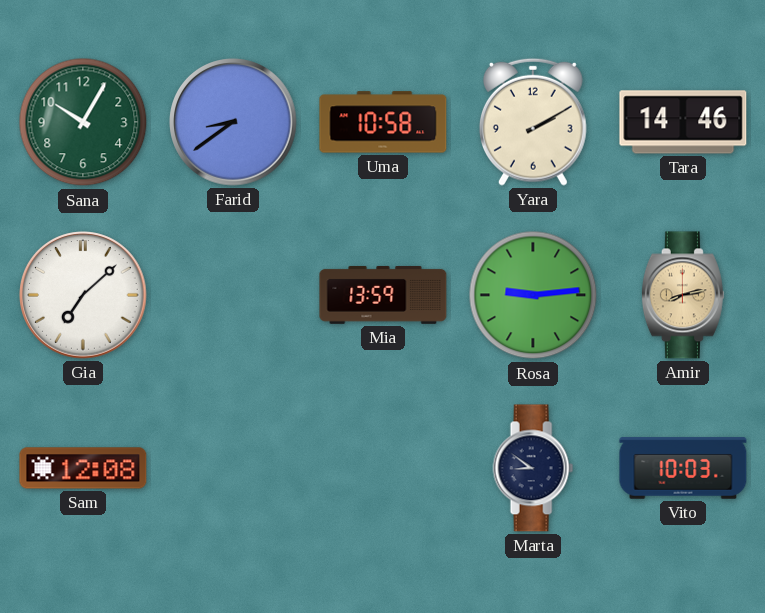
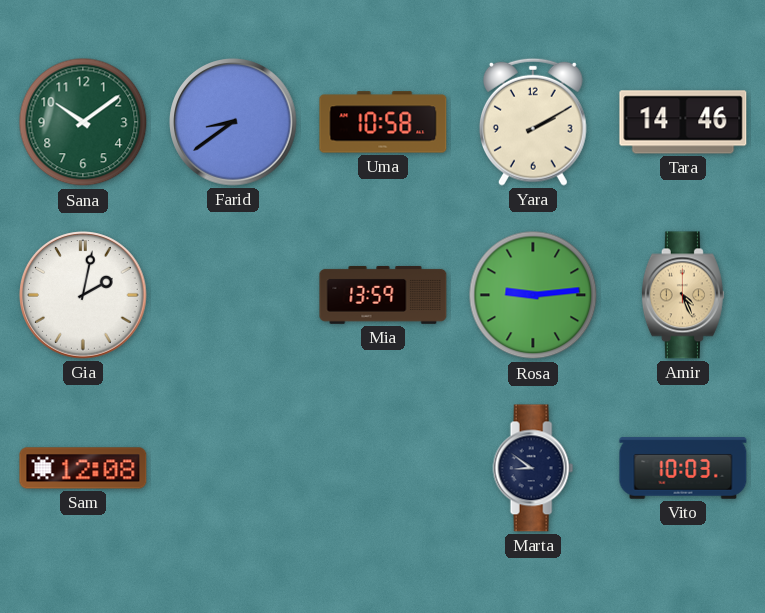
Sana: 10:05 -> 10:09 (83, 122)
Gia: 7:08 -> 2:02 (83, 295)
Amir: 8:13 -> 4:26 (683, 295)
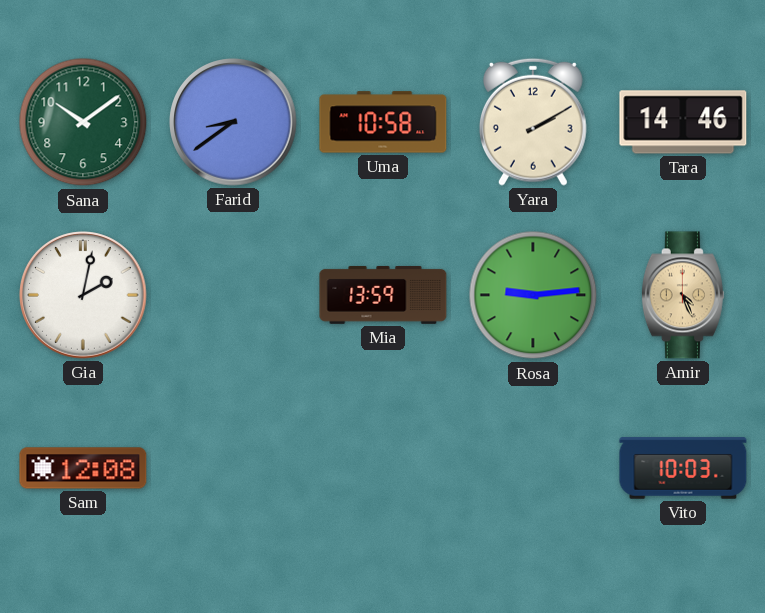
Marta: 8:51 -> none (533, 468)
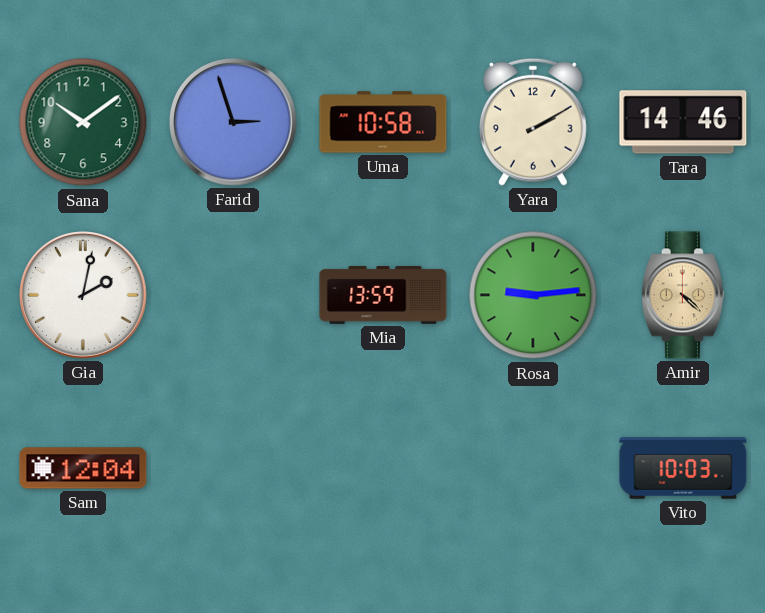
Farid: 8:39 -> 2:57 (233, 122)
Amir: 4:26 -> 4:22 (683, 295)
Sam: 12:08 -> 12:04 (83, 468)
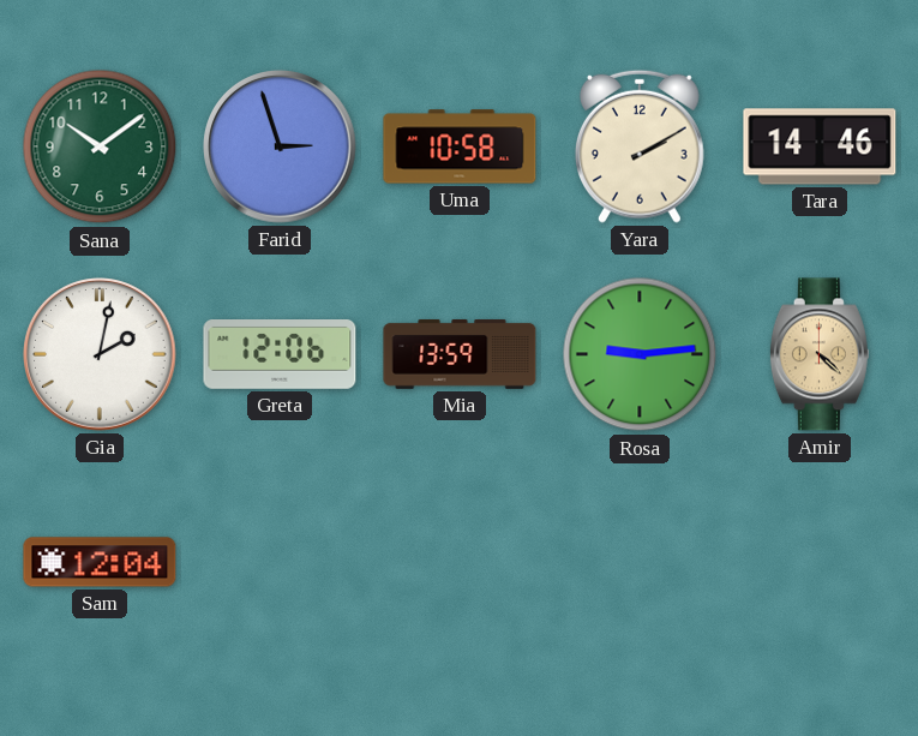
Greta: none -> 12:06 (280, 355)
Vito: 10:03 -> none (683, 468)
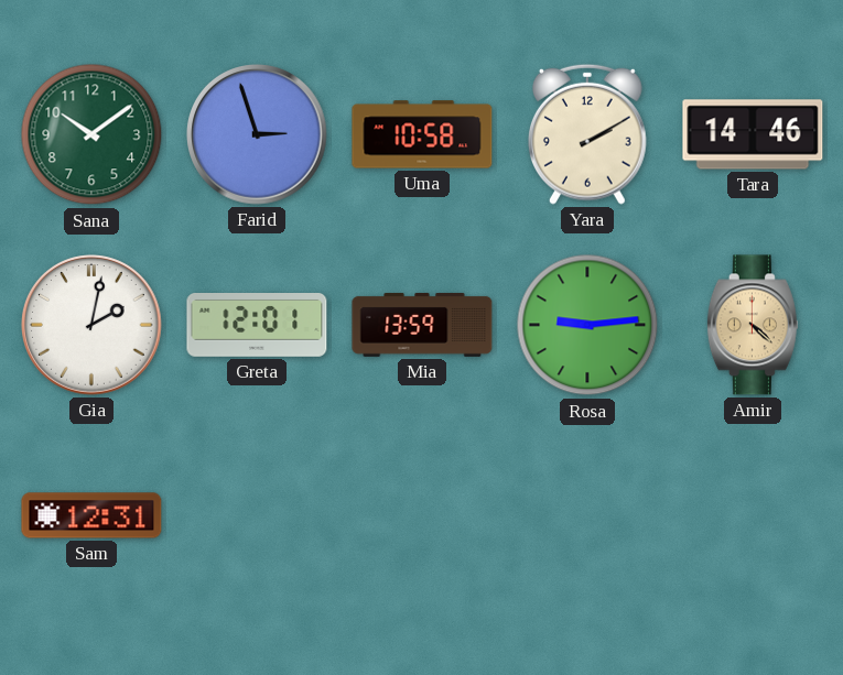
Greta: 12:06 -> 12:01 (257, 326)
Sam: 12:04 -> 12:31 (91, 515)
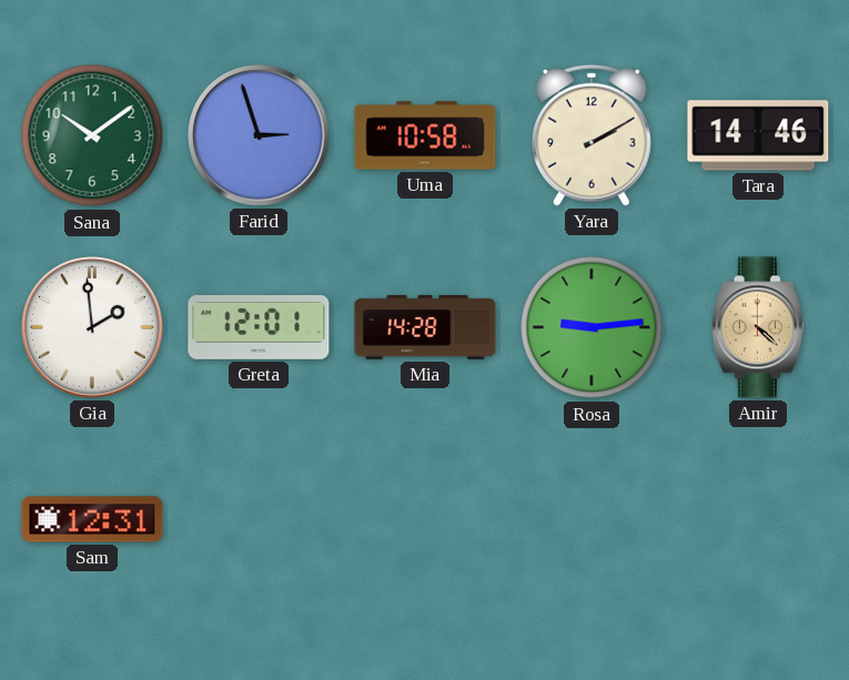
Gia: 2:02 -> 1:59 (92, 327)
Mia: 13:59 -> 14:28 (425, 327)
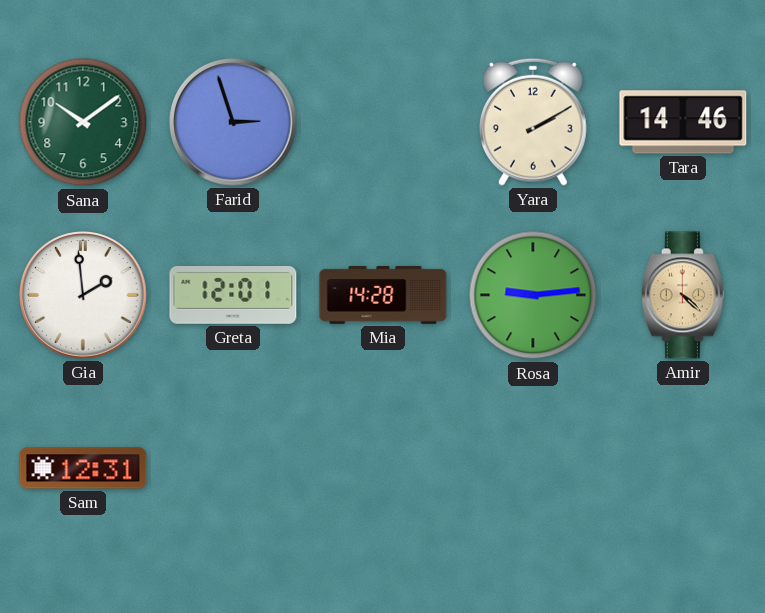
Uma: 10:58 -> none (425, 135)
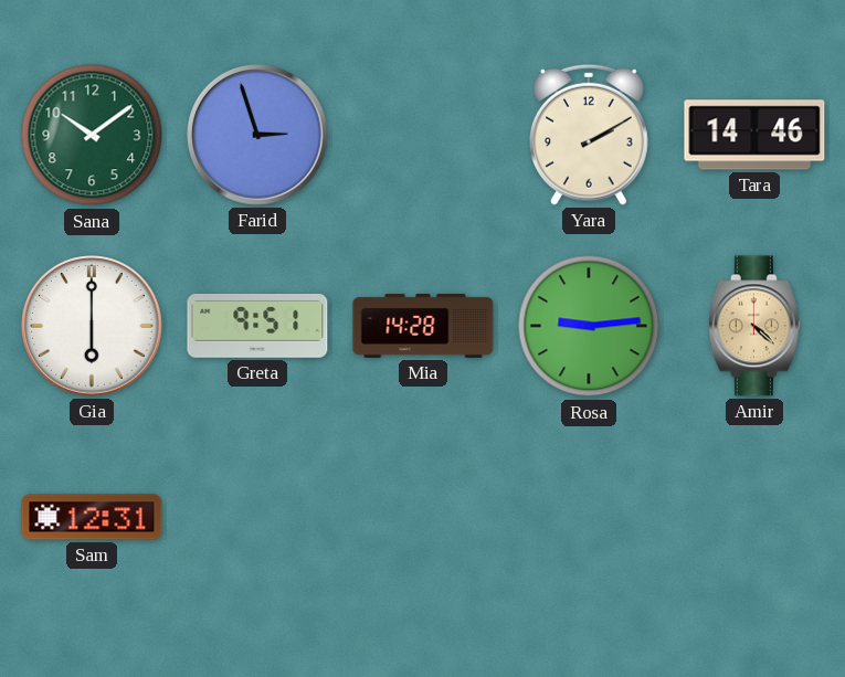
Gia: 1:59 -> 6:00 (92, 326)
Greta: 12:01 -> 9:51 (257, 327)
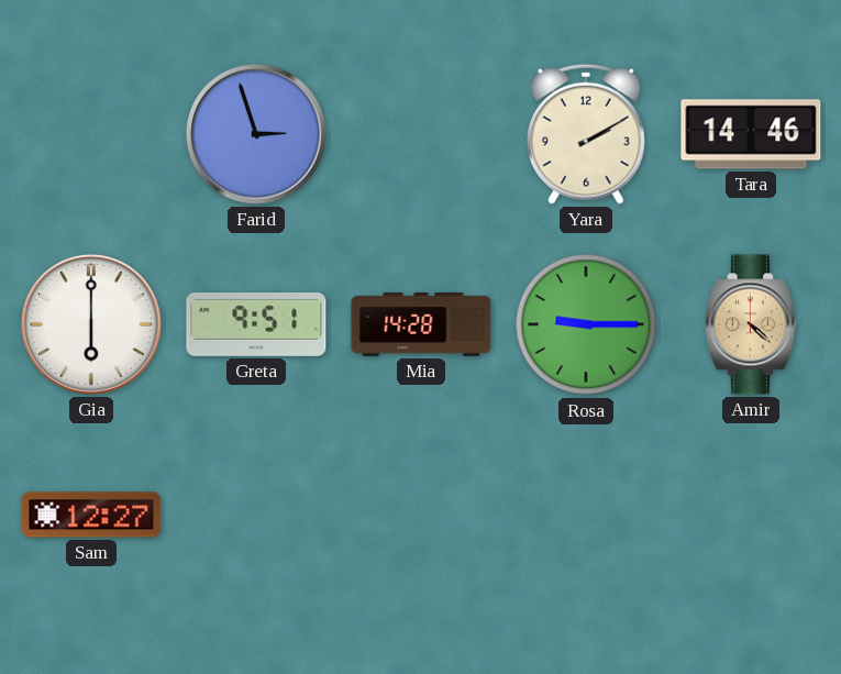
Sana: 10:09 -> none (92, 135)
Rosa: 9:14 -> 9:15 (586, 324)
Sam: 12:31 -> 12:27 (91, 515)
